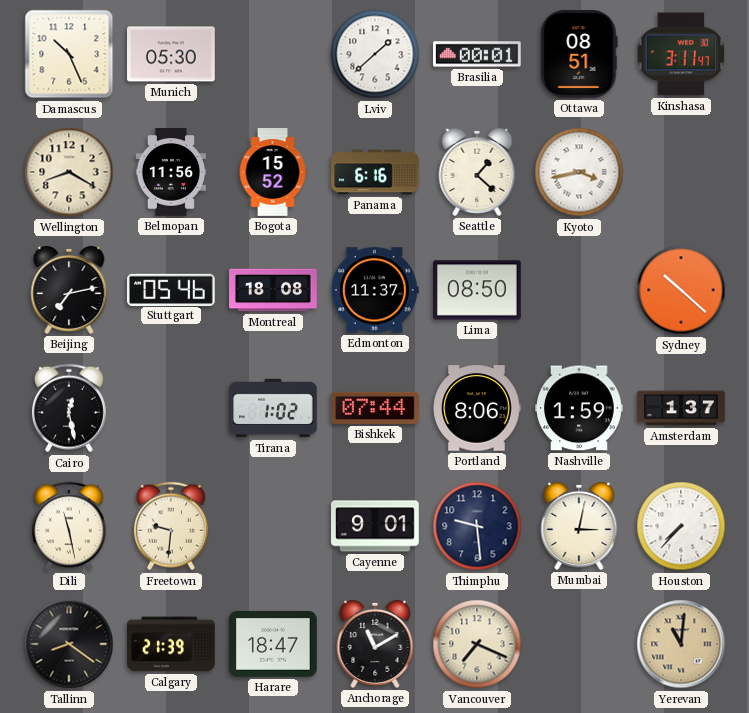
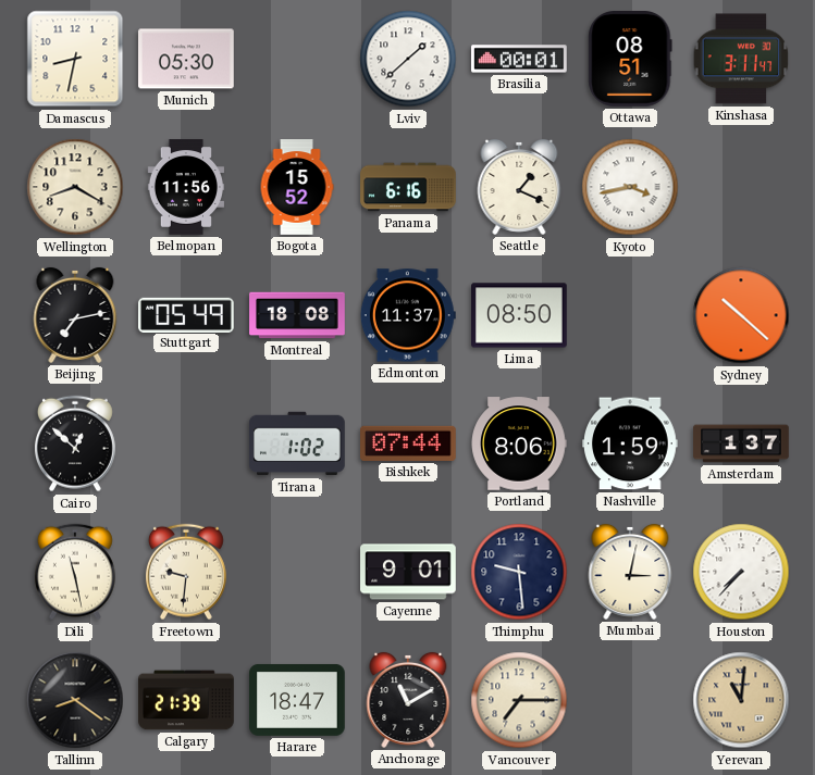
Damascus: 10:26 -> 8:32 (75, 59)
Seattle: 1:22 -> 1:19 (519, 187)
Stuttgart: 05:46 -> 05:49 (187, 314)
Cairo: 12:28 -> 12:52 (75, 443)
Vancouver: 7:19 -> 7:15 (519, 700)
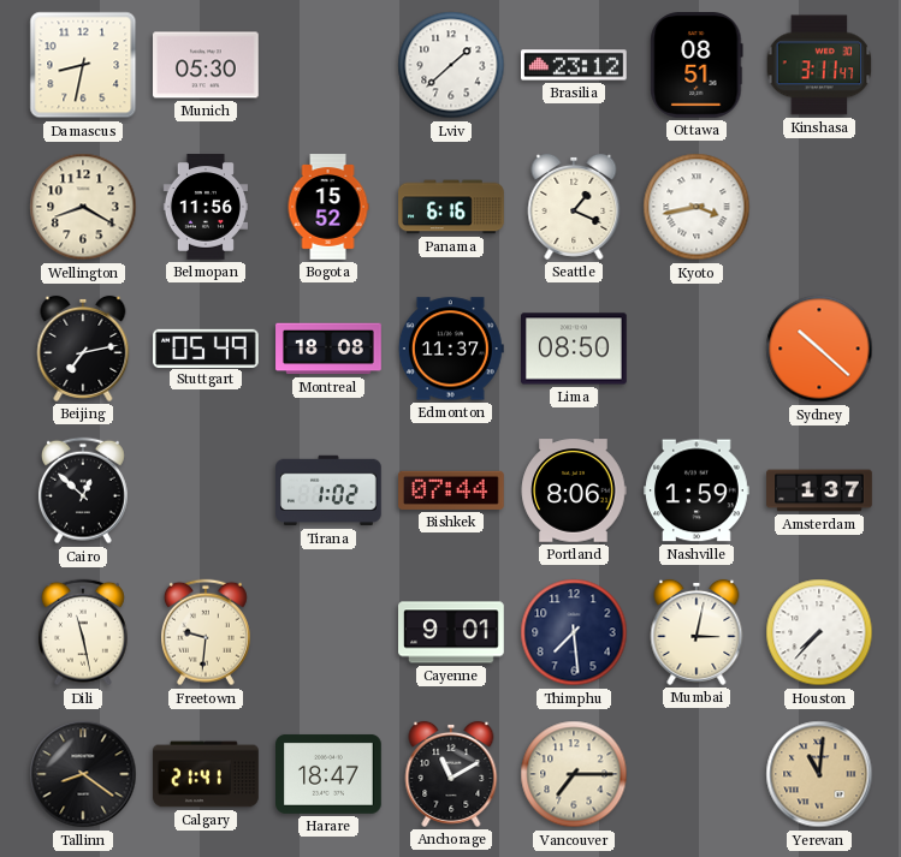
Brasilia: 00:01 -> 23:12 (575, 65)
Thimphu: 9:29 -> 7:29 (574, 632)
Calgary: 21:39 -> 21:41 (206, 774)
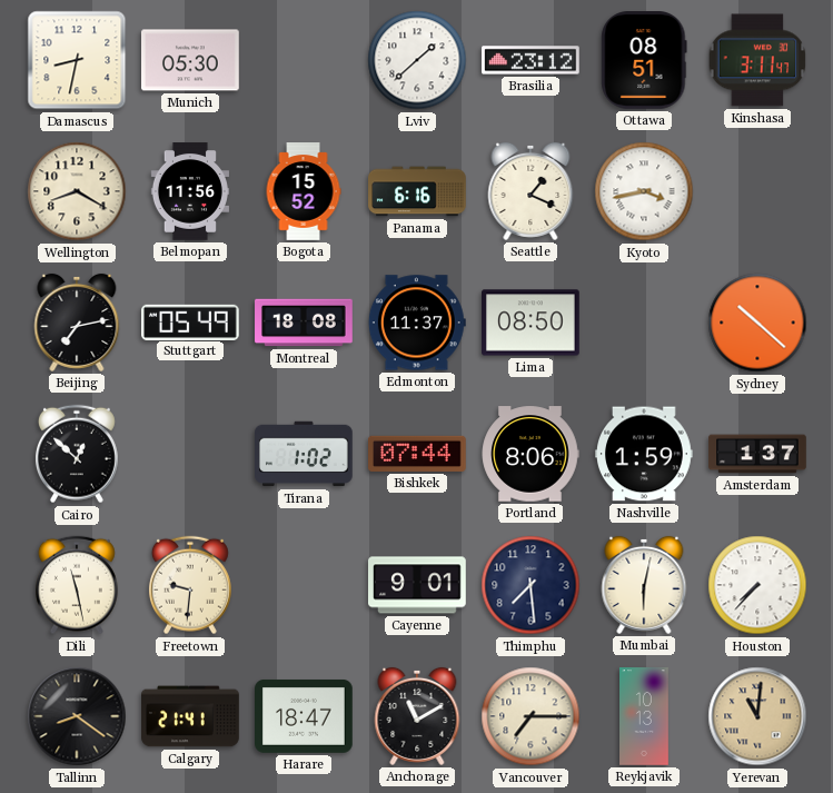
Mumbai: 3:02 -> 6:02 (644, 585)
Reykjavik: none -> 10:13 (644, 716)
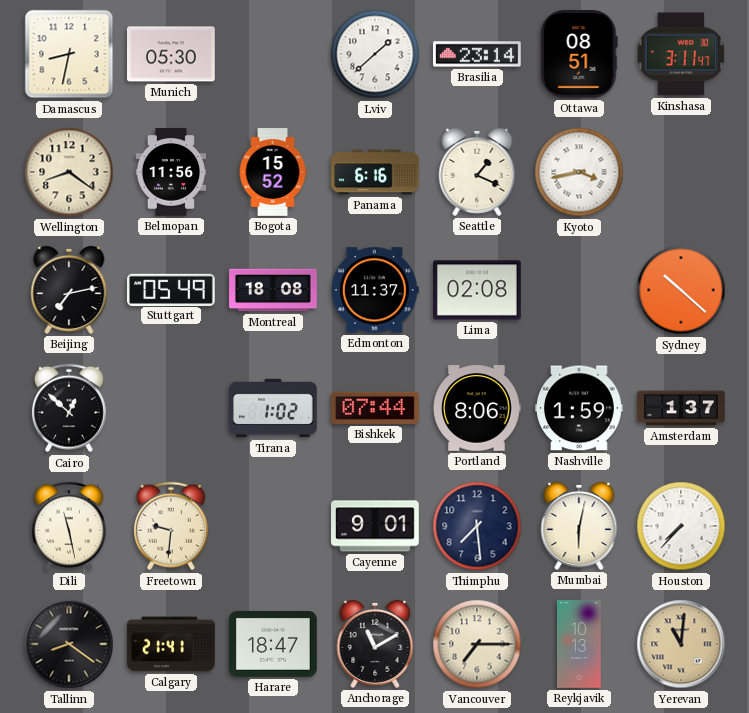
Brasilia: 23:12 -> 23:14 (478, 54)
Wellington: 8:20 -> 8:21 (69, 172)
Lima: 08:50 -> 02:08 (478, 290)
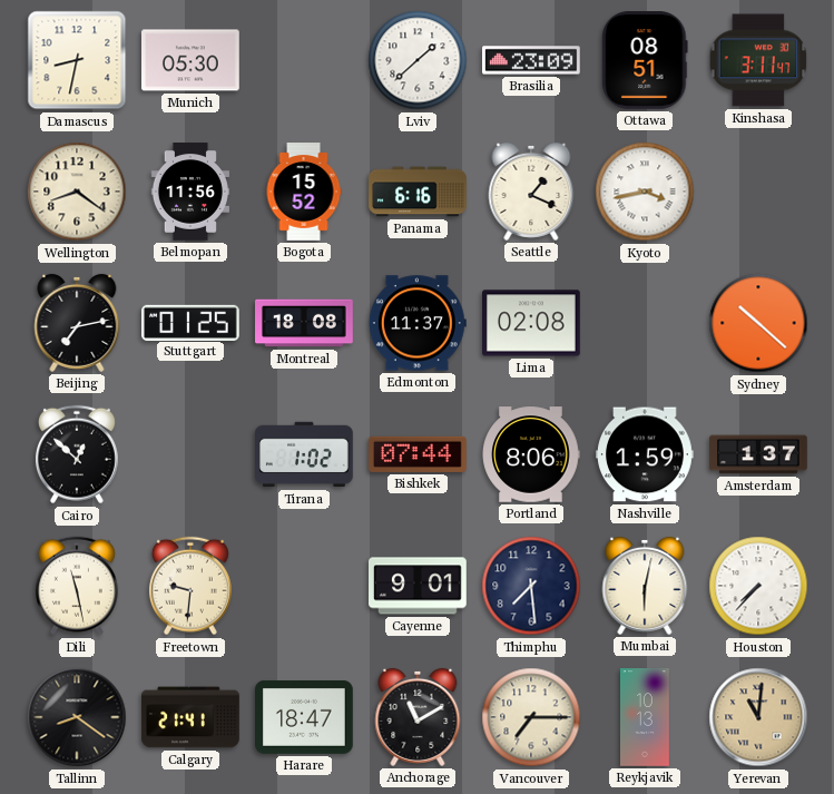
Brasilia: 23:14 -> 23:09 (532, 60)
Stuttgart: 05:49 -> 01:25 (192, 322)
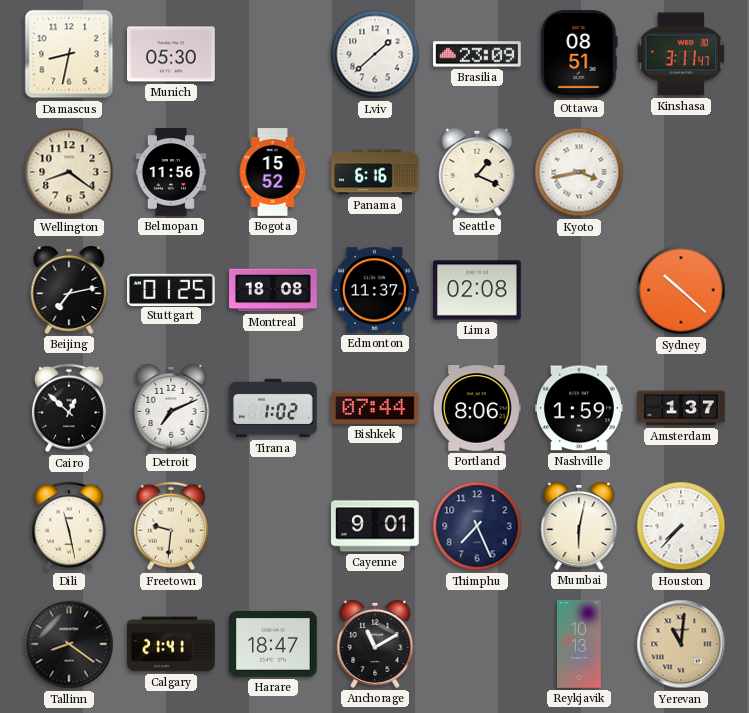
Detroit: none -> 7:11 (171, 408)
Thimphu: 7:29 -> 7:26 (477, 526)
Vancouver: 7:15 -> none (531, 717)
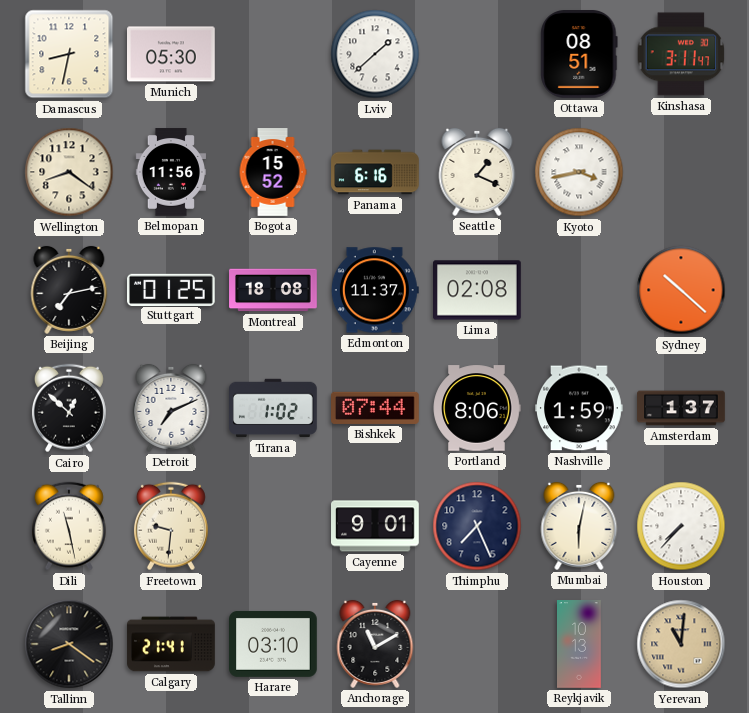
Brasilia: 23:09 -> none (478, 54)
Harare: 18:47 -> 03:10 (274, 644)
